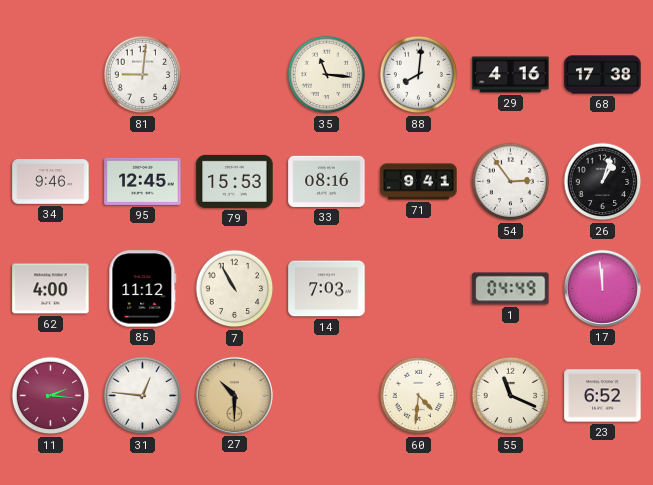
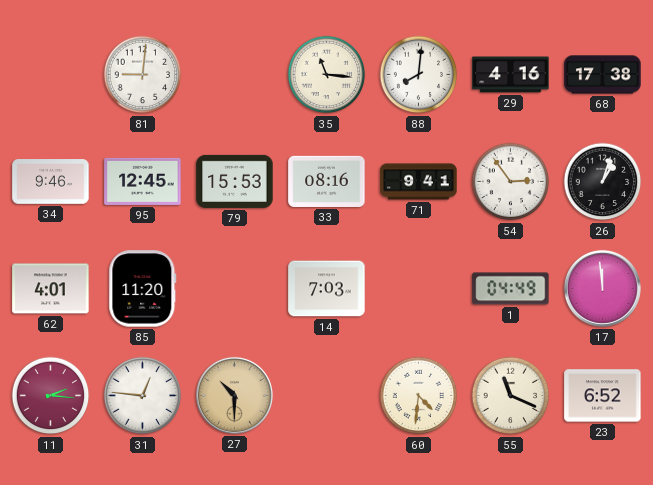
62: 4:00 -> 4:01 (51, 289)
85: 11:12 -> 11:20 (143, 289)
7: 10:55 -> none (235, 289)
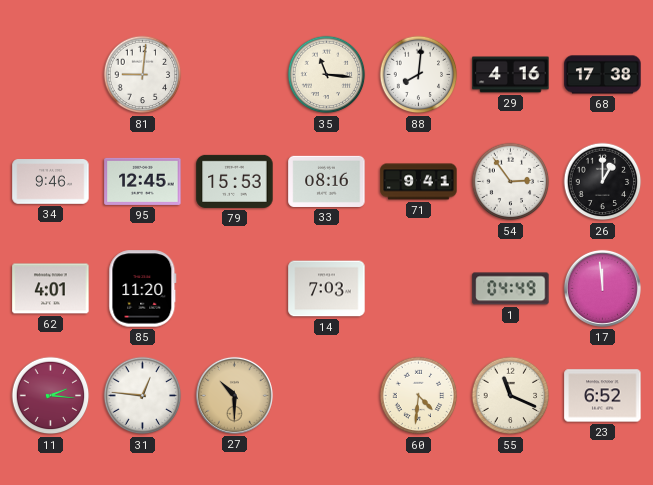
26: 1:03 -> 1:00 (603, 182)
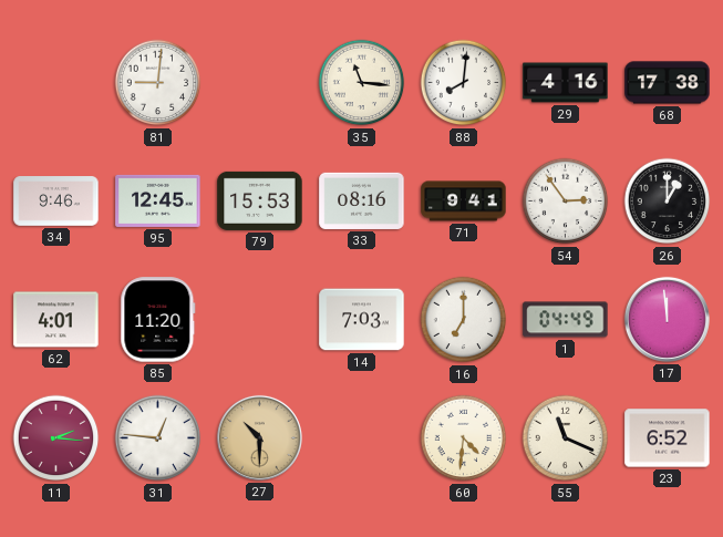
16: none -> 7:00 (464, 320)
